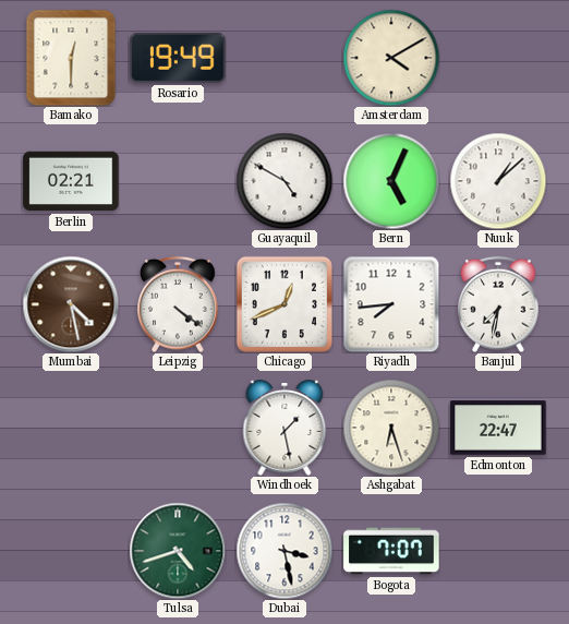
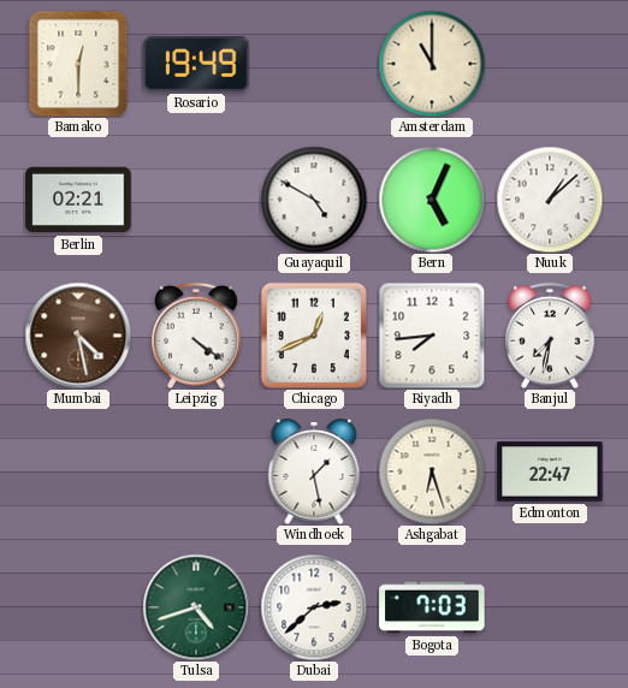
Amsterdam: 4:10 -> 11:00 (432, 64)
Dubai: 3:28 -> 2:38 (314, 607)
Bogota: 7:07 -> 7:03 (432, 607)
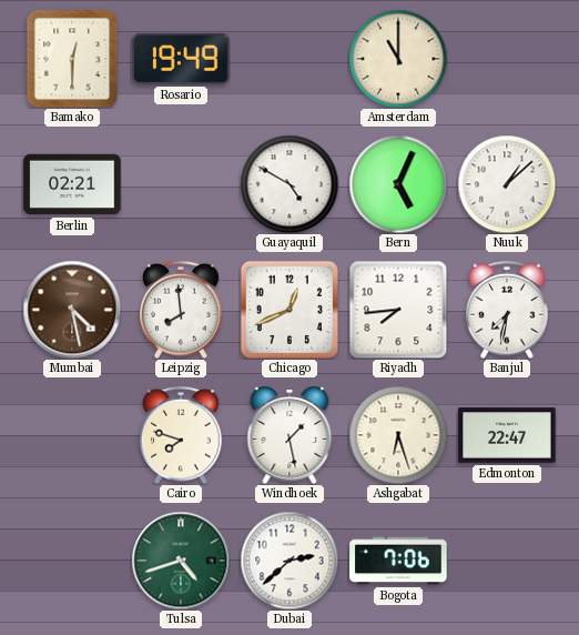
Leipzig: 4:21 -> 7:59 (181, 310)
Cairo: none -> 7:48 (181, 435)
Bogota: 7:03 -> 7:06 (398, 561)
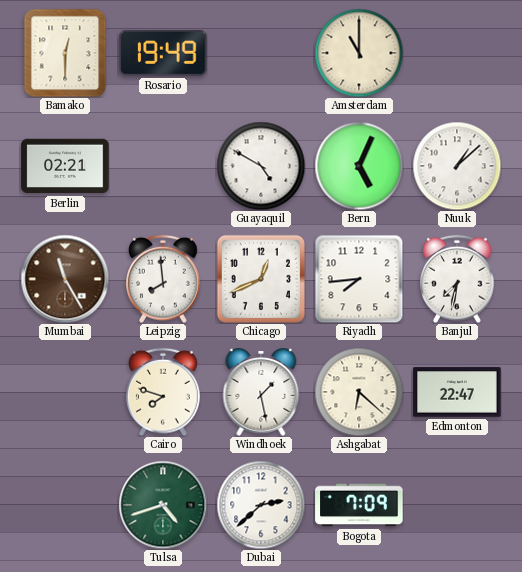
Mumbai: 4:28 -> 11:25 (65, 279)
Ashgabat: 6:27 -> 6:22 (359, 392)
Bogota: 7:06 -> 7:09 (359, 505)
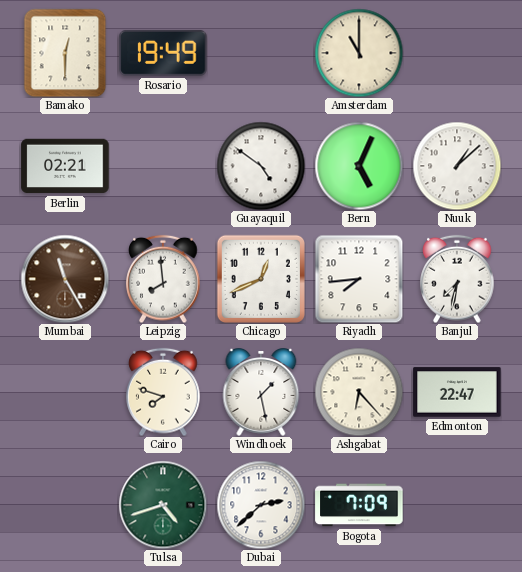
Guayaquil: 4:50 -> 4:51 (261, 166)
Ashgabat: 6:22 -> 6:23 (359, 392)
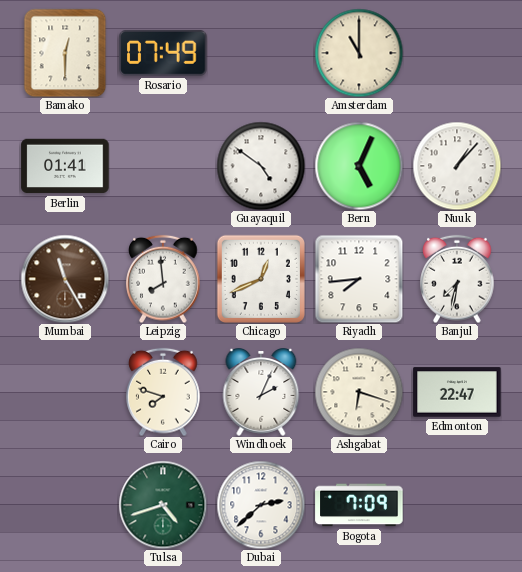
Rosario: 19:49 -> 07:49 (163, 53)
Berlin: 02:21 -> 01:41 (65, 166)
Nuuk: 1:08 -> 1:07 (457, 166)
Windhoek: 1:28 -> 2:04 (261, 392)
Ashgabat: 6:23 -> 6:18 (359, 392)
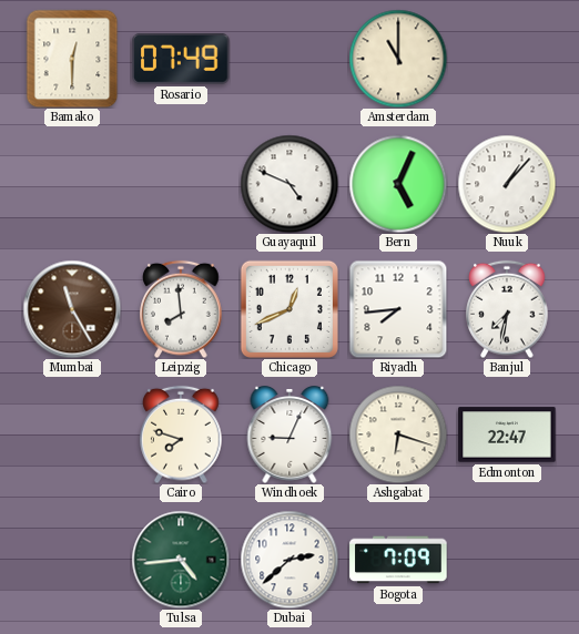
Berlin: 01:41 -> none (65, 166)
Guayaquil: 4:51 -> 4:49 (289, 184)
Windhoek: 2:04 -> 9:04 (289, 434)
Tulsa: 4:42 -> 4:44 (181, 560)
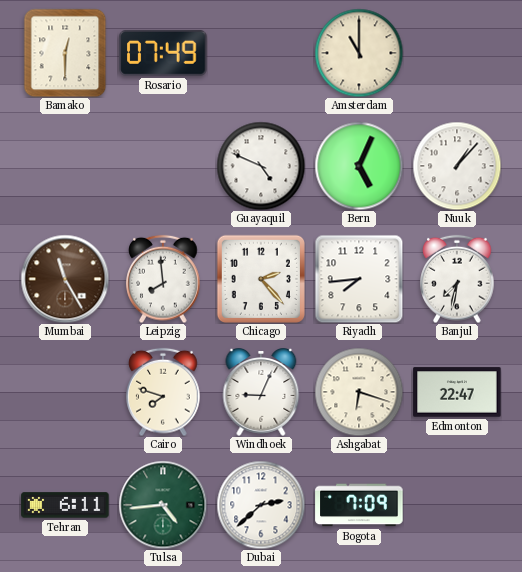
Chicago: 12:41 -> 2:23 (261, 279)
Tehran: none -> 6:11 (65, 505)
